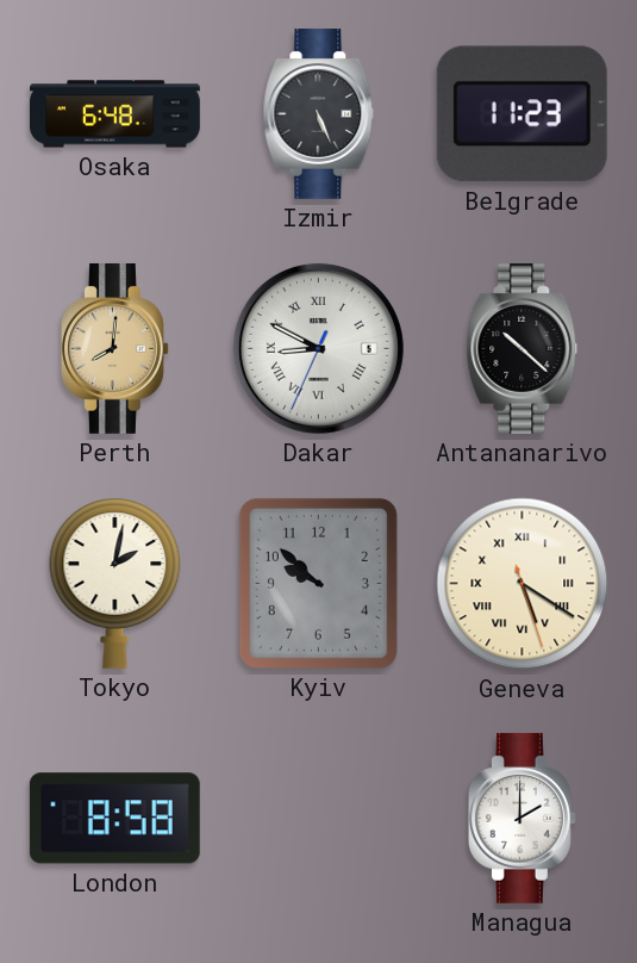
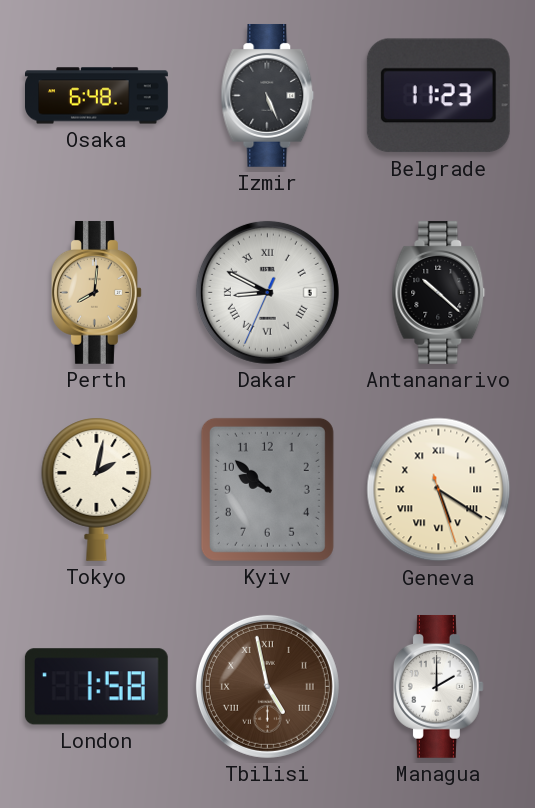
London: 8:58 -> 1:58 (96, 687)
Tbilisi: none -> 4:58 (267, 686)
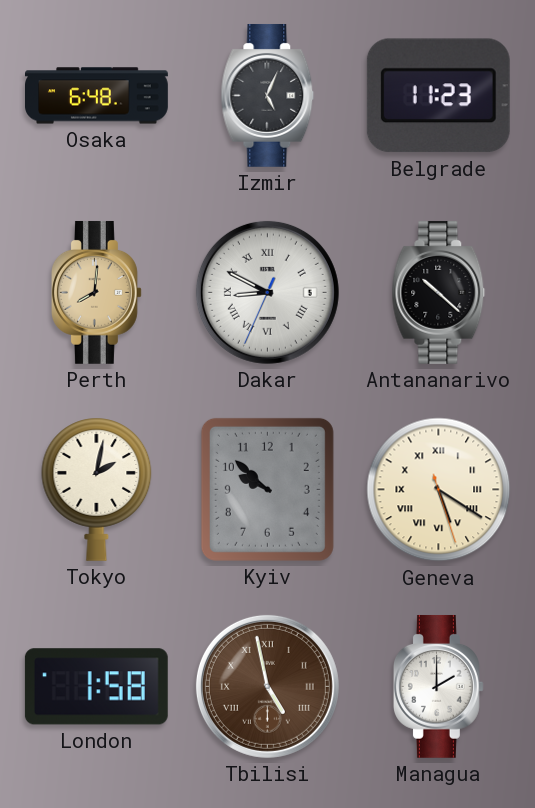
Izmir: 5:26 -> 5:04 (268, 95)
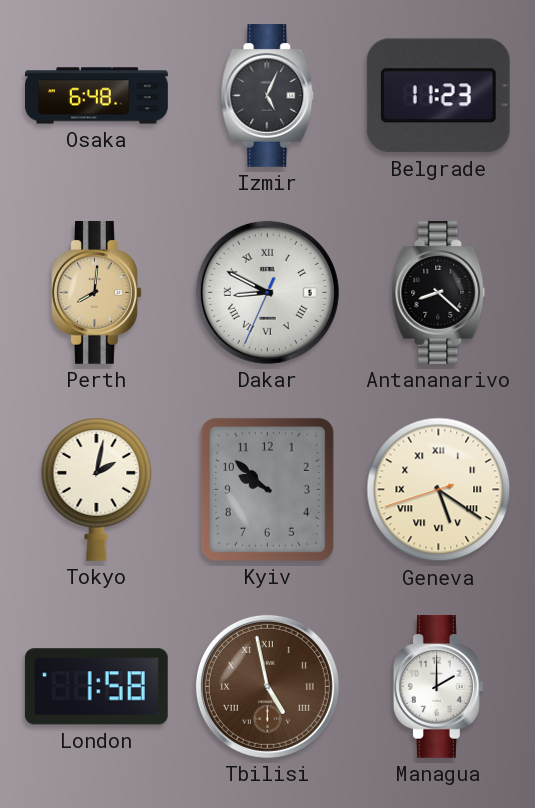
Antananarivo: 10:22 -> 8:22 (439, 292)
Geneva: 5:20:27 -> 5:20:42 (439, 490)
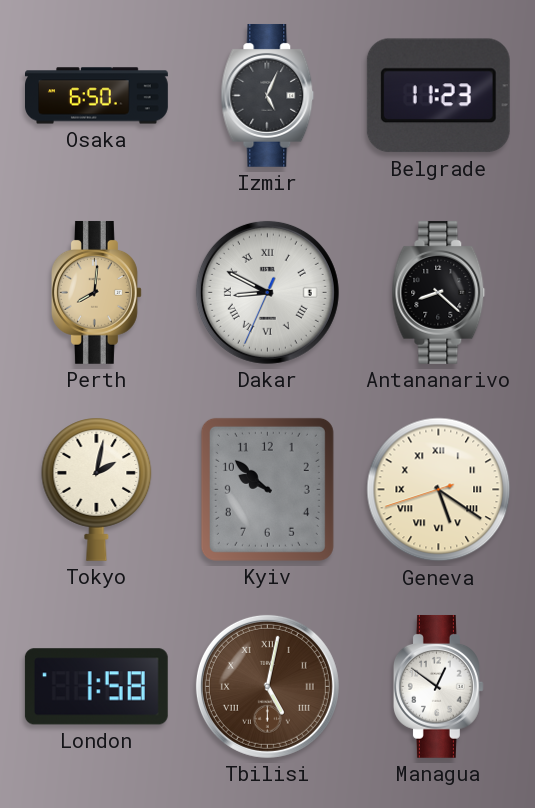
Osaka: 6:48 -> 6:50 (97, 96)
Tbilisi: 4:58 -> 5:02 (267, 686)
Managua: 2:00 -> 12:51 (438, 686)
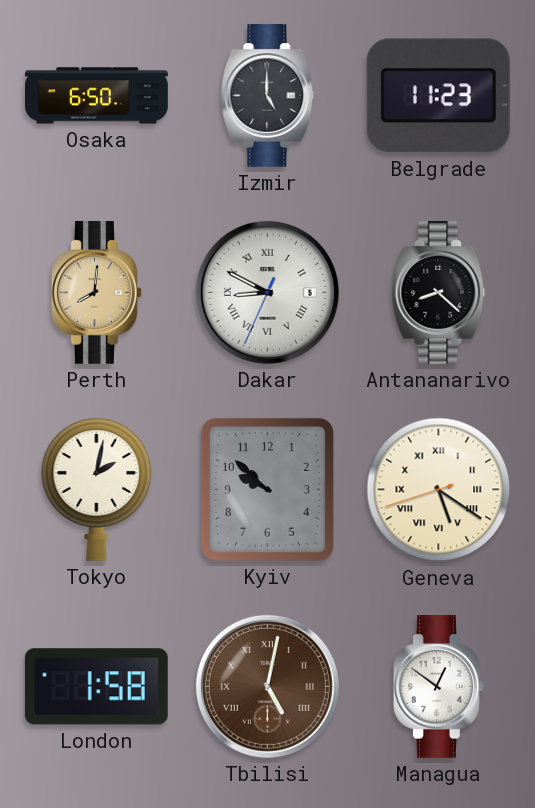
Izmir: 5:04 -> 5:00 (268, 95)
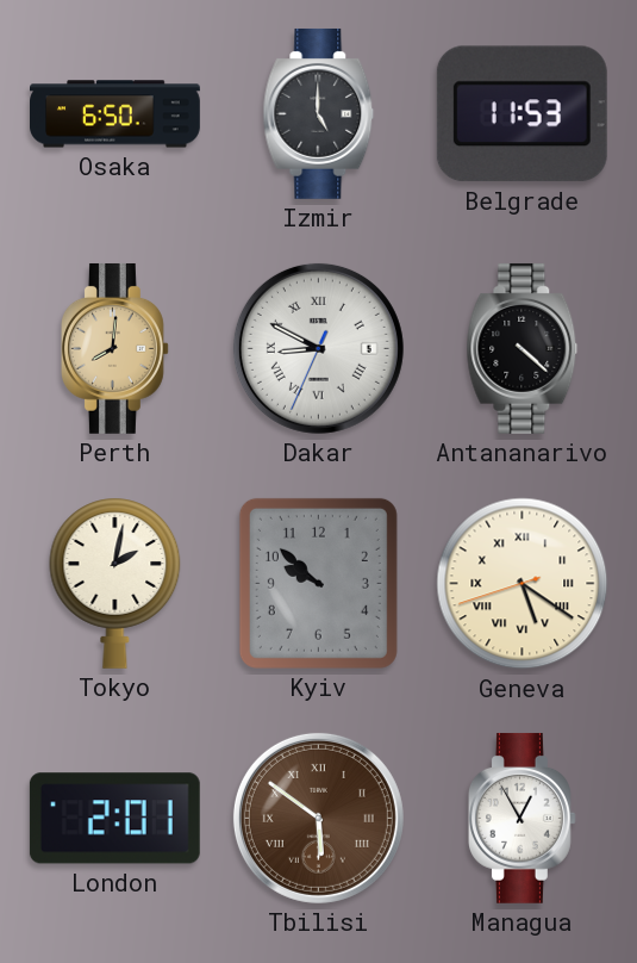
Belgrade: 11:23 -> 11:53 (522, 114)
Antananarivo: 8:22 -> 4:22 (523, 348)
London: 1:58 -> 2:01 (114, 819)
Tbilisi: 5:02 -> 5:51 (318, 818)
Managua: 12:51 -> 12:55 (522, 818)
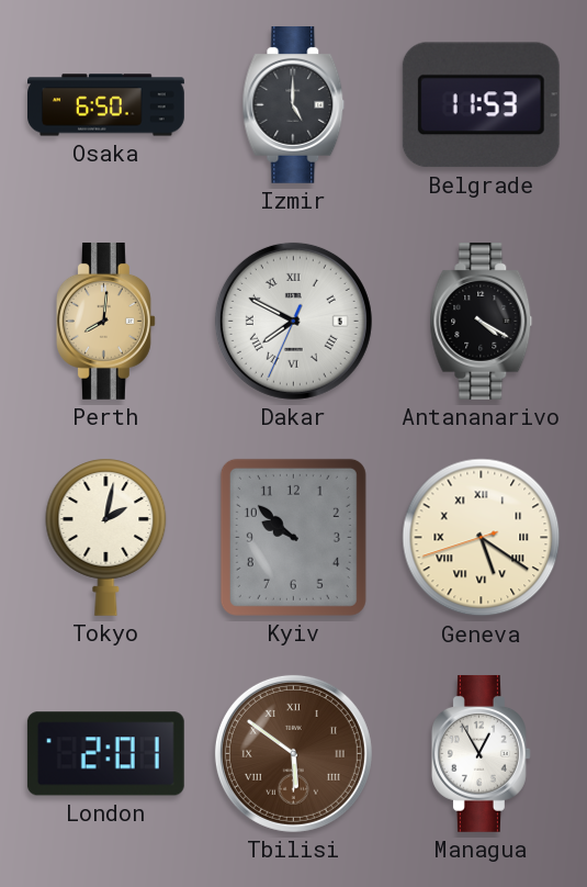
Dakar: 8:49 -> 7:49 (293, 321)
Antananarivo: 4:22 -> 4:20 (482, 321)
